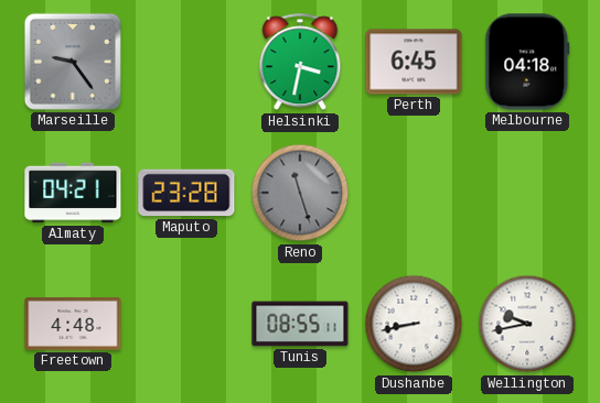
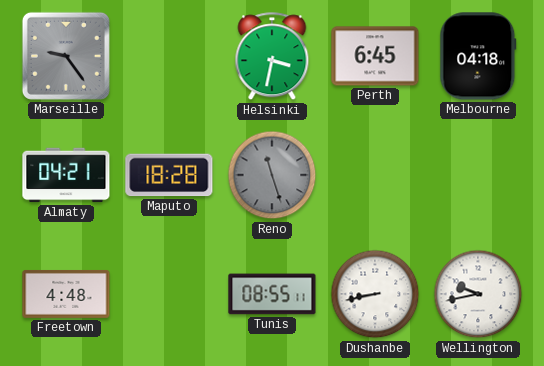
Maputo: 23:28 -> 18:28 (169, 175)
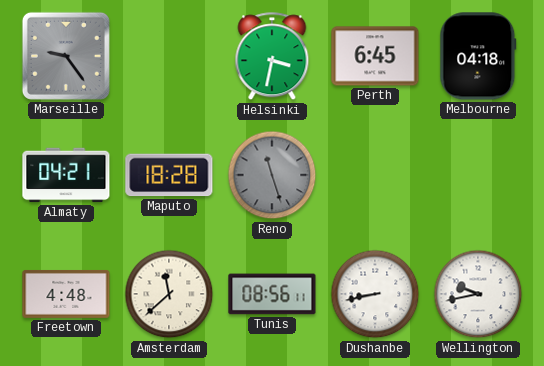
Amsterdam: none -> 11:38 (169, 294)
Tunis: 08:55 -> 08:56 (272, 294)
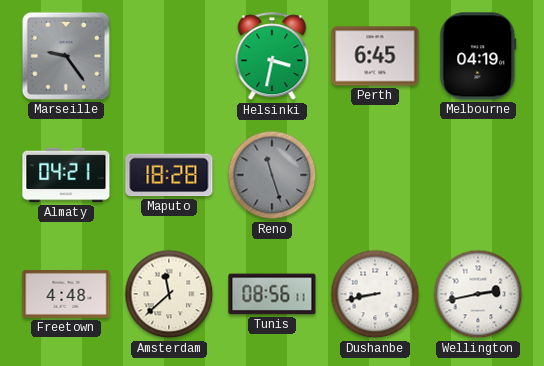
Melbourne: 04:18 -> 04:19 (478, 56)
Wellington: 9:43 -> 2:43 (478, 294)
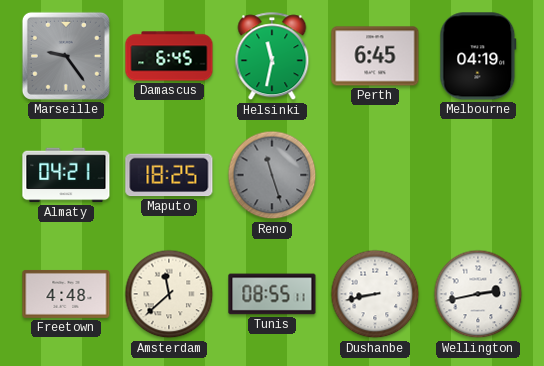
Damascus: none -> 6:45 (169, 56)
Helsinki: 3:32 -> 11:32 (272, 57)
Maputo: 18:28 -> 18:25 (169, 175)
Tunis: 08:56 -> 08:55 (272, 294)
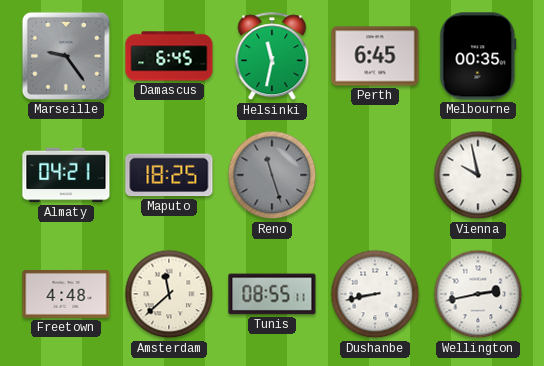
Melbourne: 04:19 -> 00:35 (478, 56)
Vienna: none -> 9:58 (478, 175)
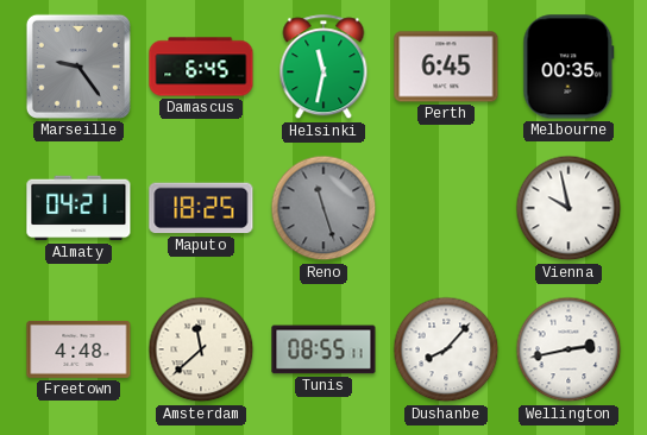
Dushanbe: 8:43 -> 8:07 (446, 349)
